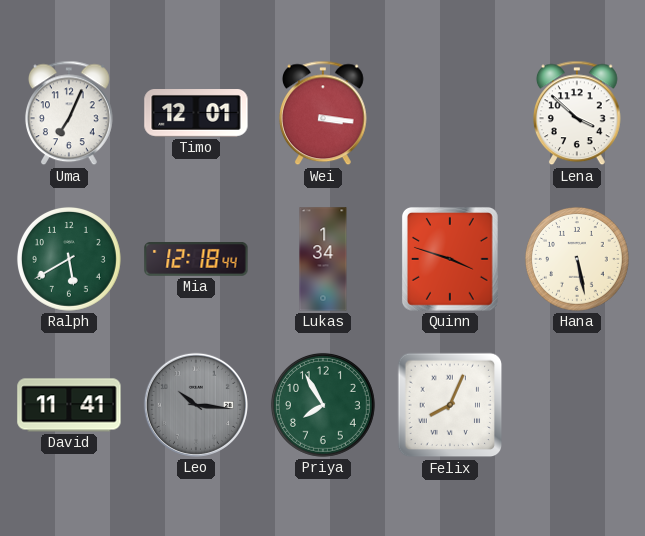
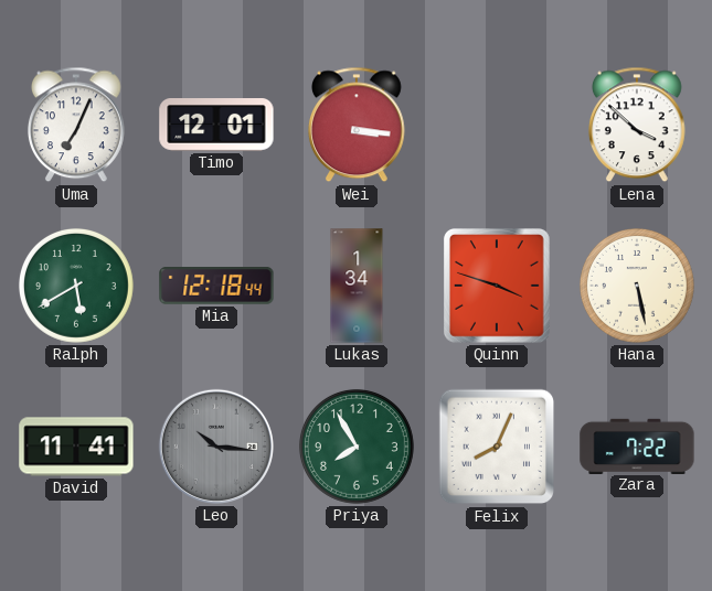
Zara: none -> 7:22 (637, 445)
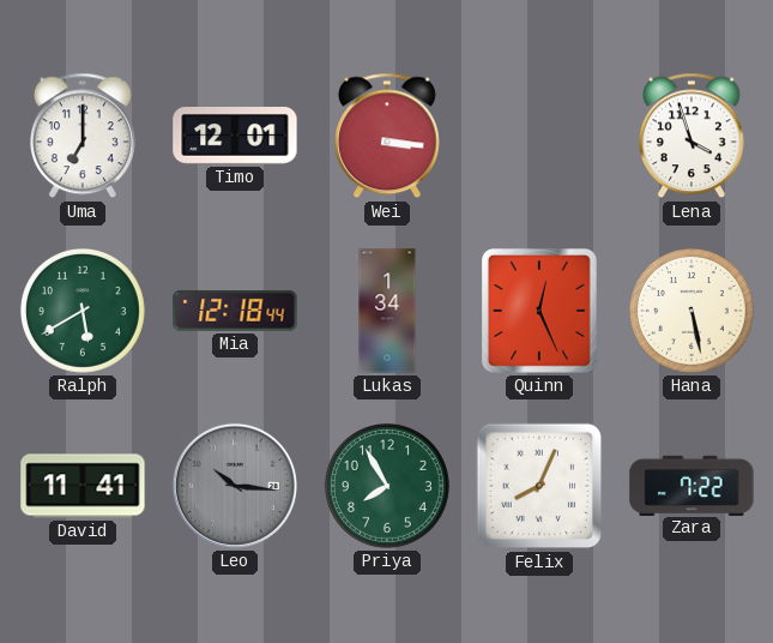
Uma: 7:04 -> 7:00 (83, 136)
Lena: 3:52 -> 3:57 (692, 136)
Quinn: 3:48 -> 12:26 (539, 311)
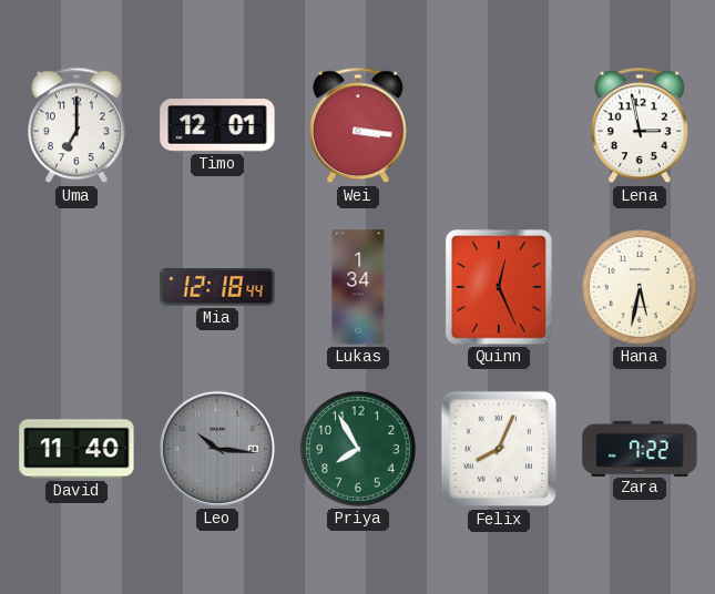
Lena: 3:57 -> 2:58 (640, 125)
Ralph: 5:40 -> none (83, 311)
Hana: 5:28 -> 5:32 (640, 287)
David: 11:41 -> 11:40 (76, 449)
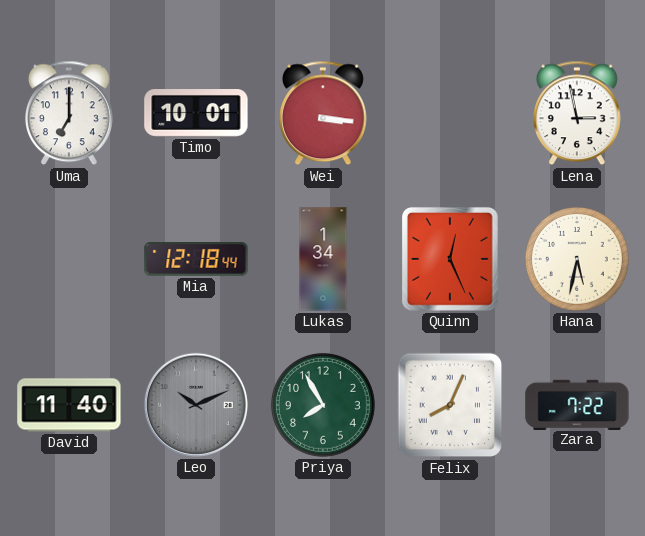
Timo: 12:01 -> 10:01 (196, 114)
Leo: 10:16 -> 10:11 (196, 405)
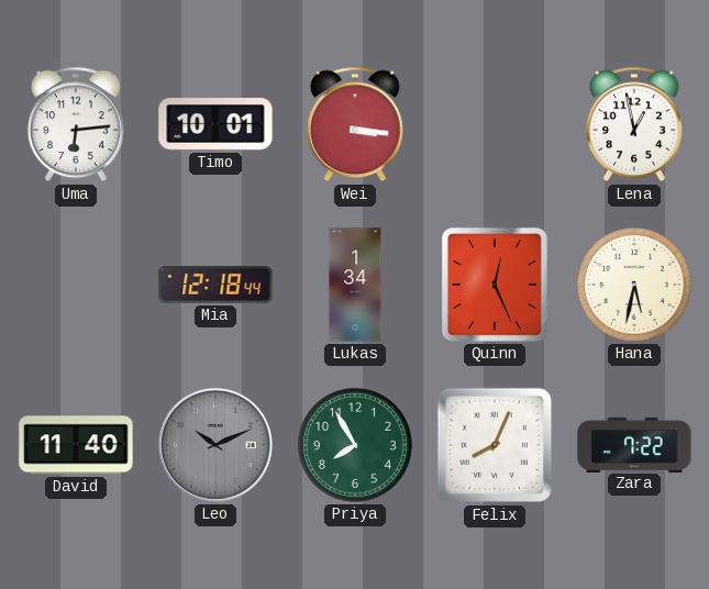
Uma: 7:00 -> 6:14 (76, 124)
Lena: 2:58 -> 12:58 (634, 124)
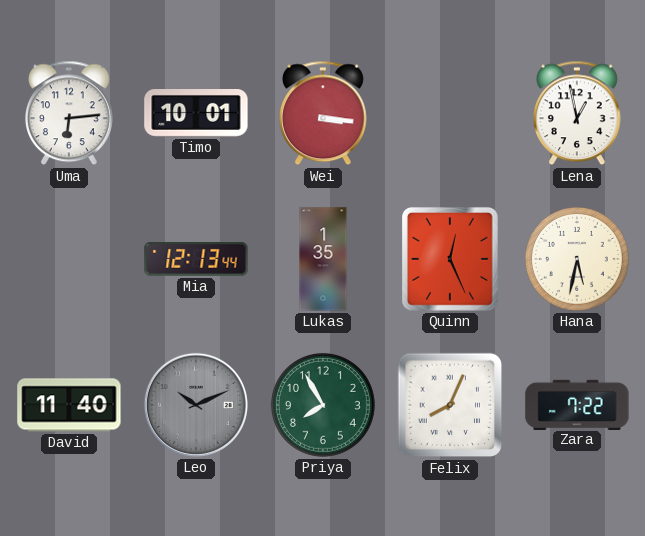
Mia: 12:18 -> 12:13 (196, 260)
Lukas: 1:34 -> 1:35 (323, 259)
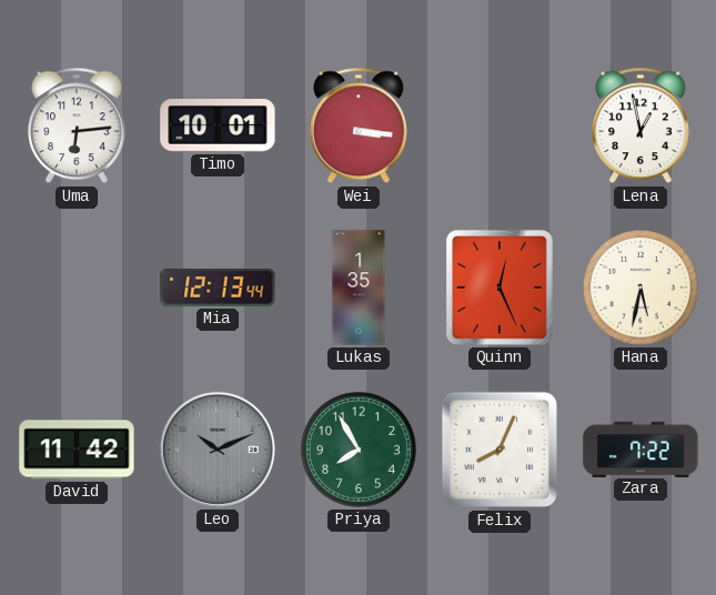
David: 11:40 -> 11:42 (77, 450)
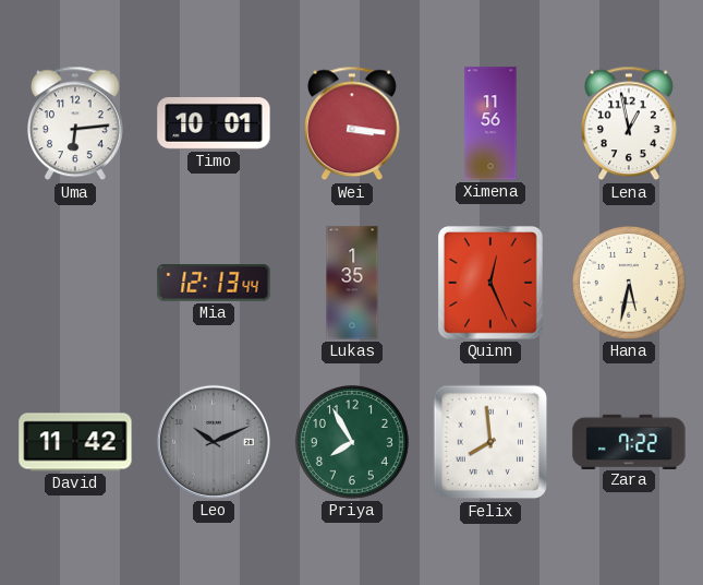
Ximena: none -> 11:56 (490, 123)
Felix: 8:04 -> 7:59 (490, 442)
